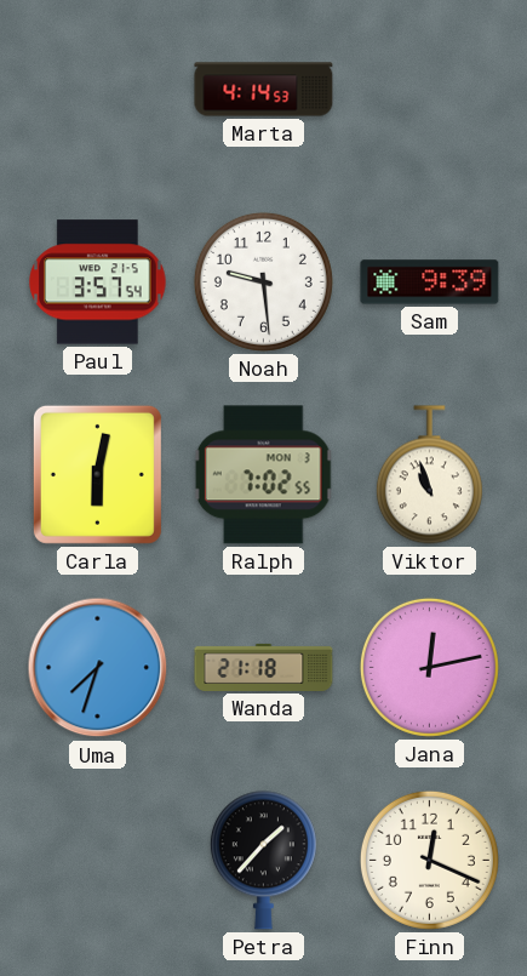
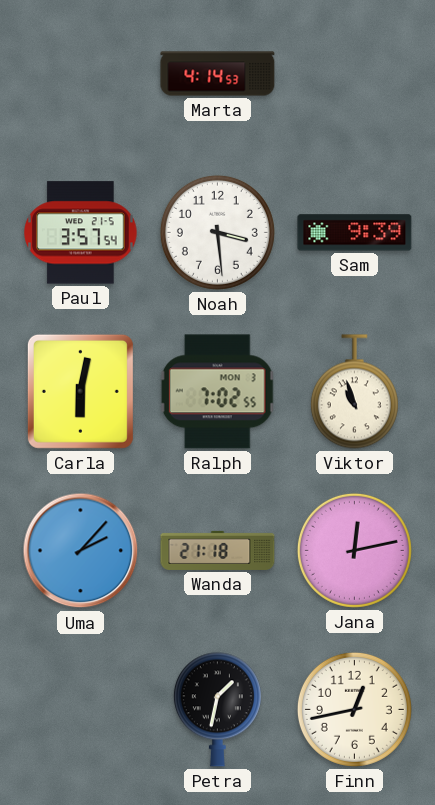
Noah: 9:29 -> 3:29 (217, 232)
Uma: 7:33 -> 2:07 (81, 551)
Petra: 1:37 -> 1:32 (217, 710)
Finn: 12:19 -> 12:43 (354, 709)
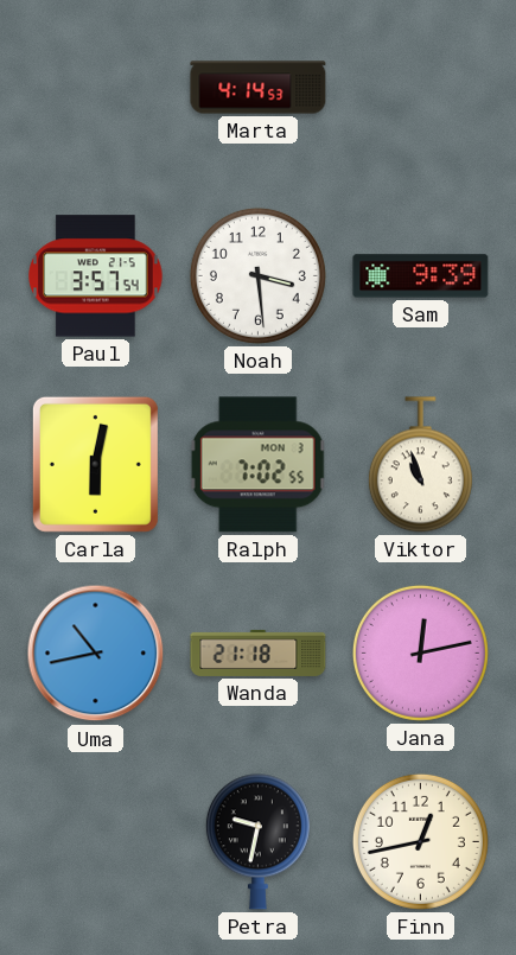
Uma: 2:07 -> 10:43 (96, 654)
Petra: 1:32 -> 9:32 (257, 842)
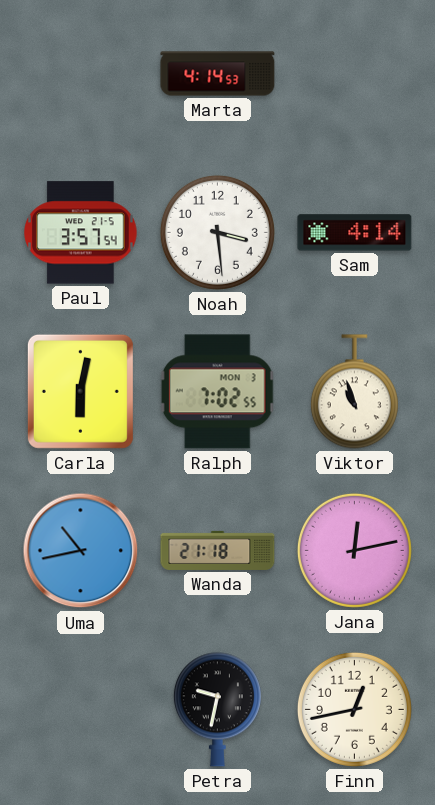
Sam: 9:39 -> 4:14 (355, 233)
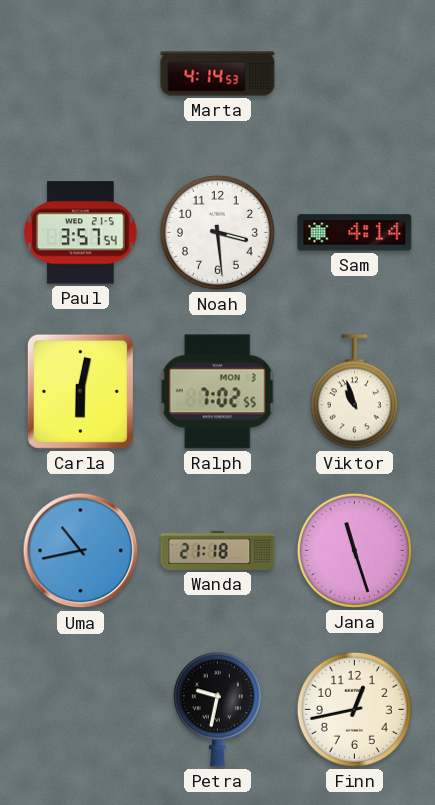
Jana: 12:13 -> 11:27 (354, 550)
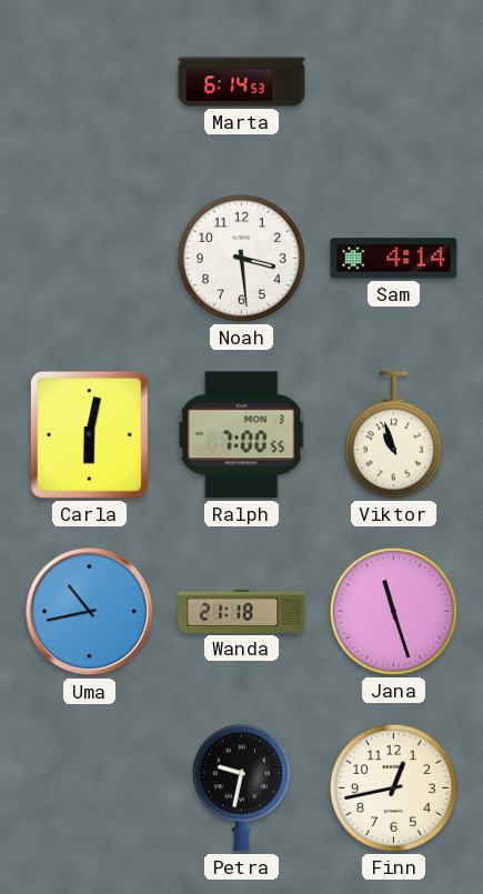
Marta: 4:14 -> 6:14 (242, 82)
Paul: 3:57 -> none (81, 233)
Ralph: 7:02 -> 7:00 (241, 435)
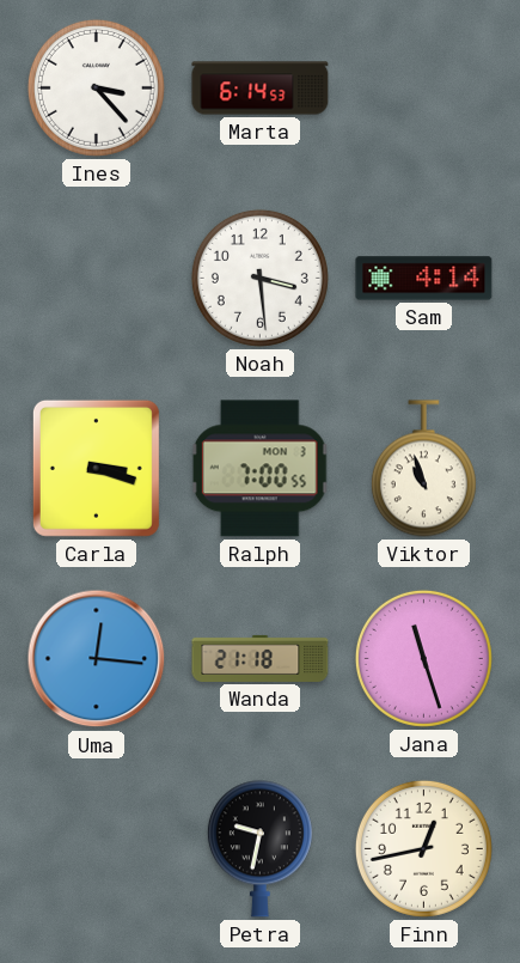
Ines: none -> 3:23 (96, 87)
Carla: 6:02 -> 3:18 (96, 468)
Uma: 10:43 -> 12:16 (97, 659)
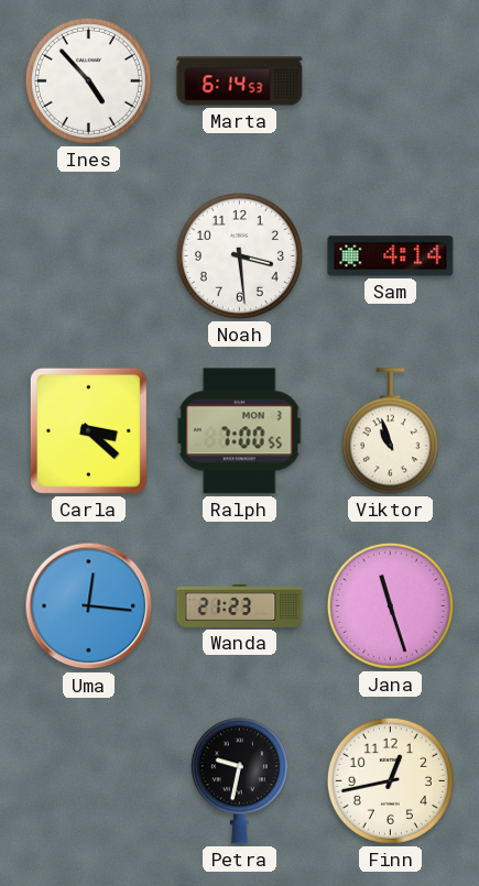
Ines: 3:23 -> 4:53 (88, 80)
Carla: 3:18 -> 3:22 (88, 430)
Wanda: 21:18 -> 21:23 (240, 605)
